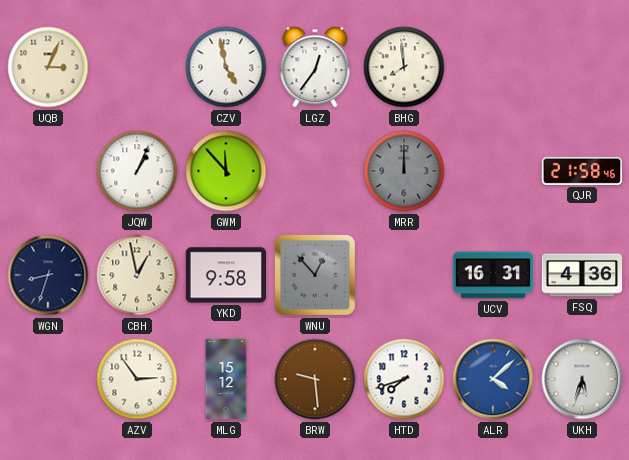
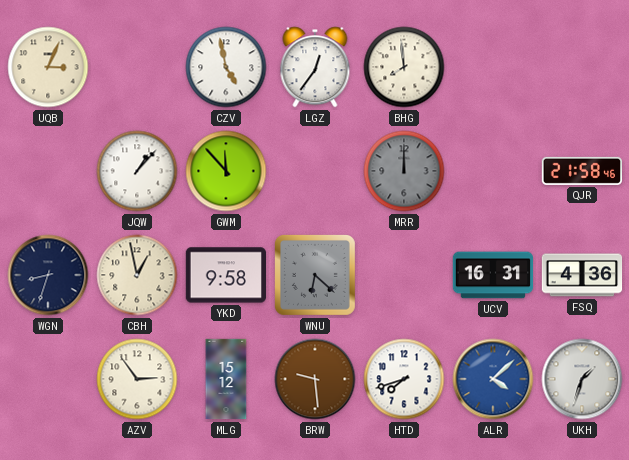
JQW: 1:04 -> 1:07 (137, 171)
WNU: 12:53 -> 6:22 (315, 275)
UKH: 5:33 -> 1:33 (582, 379)
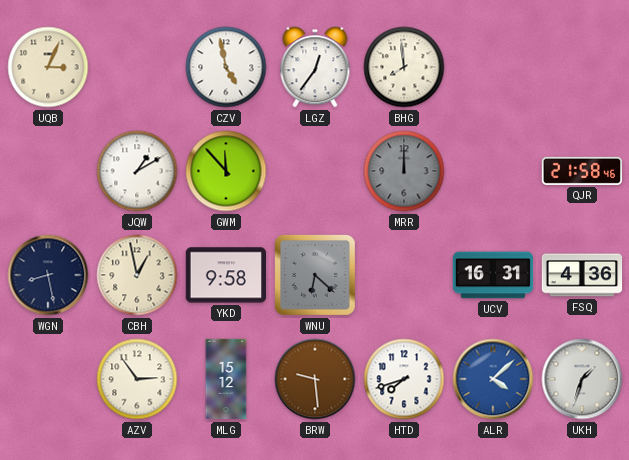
JQW: 1:07 -> 1:10 (137, 171)
WGN: 8:33 -> 8:28 (48, 275)
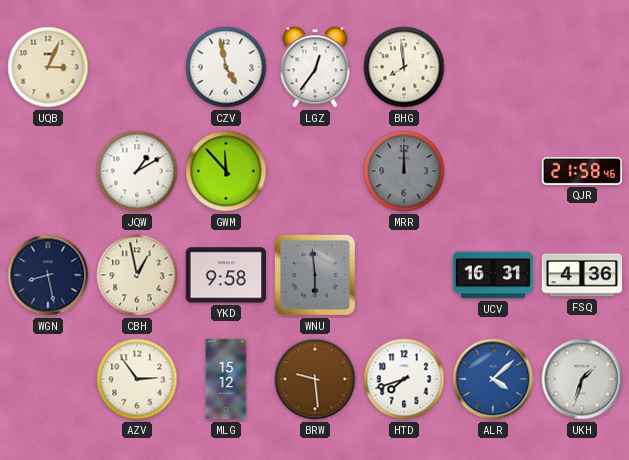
WNU: 6:22 -> 5:59 (315, 275)
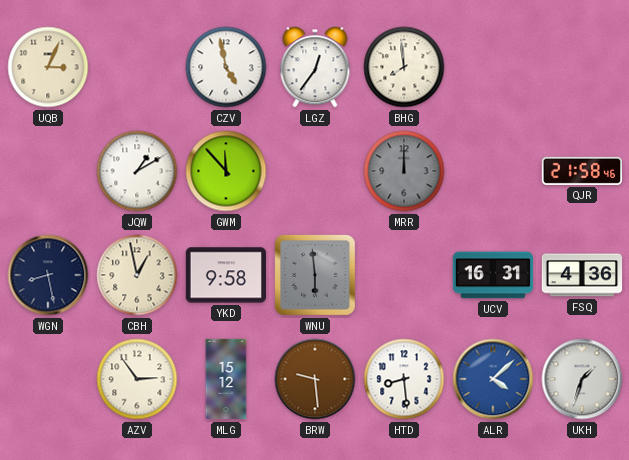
HTD: 7:42 -> 8:29 (404, 379)
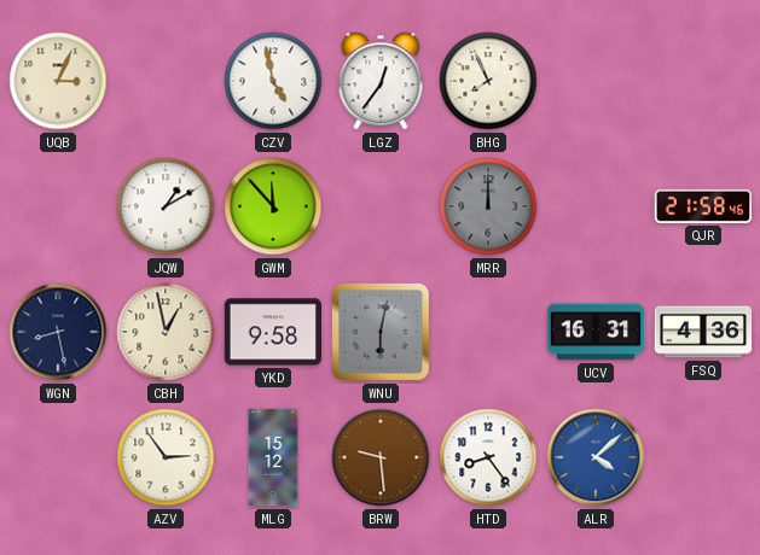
BHG: 7:59 -> 7:56 (488, 81)
WNU: 5:59 -> 6:02 (381, 332)
HTD: 8:29 -> 8:24 (488, 457)
UKH: 1:33 -> none (582, 379)
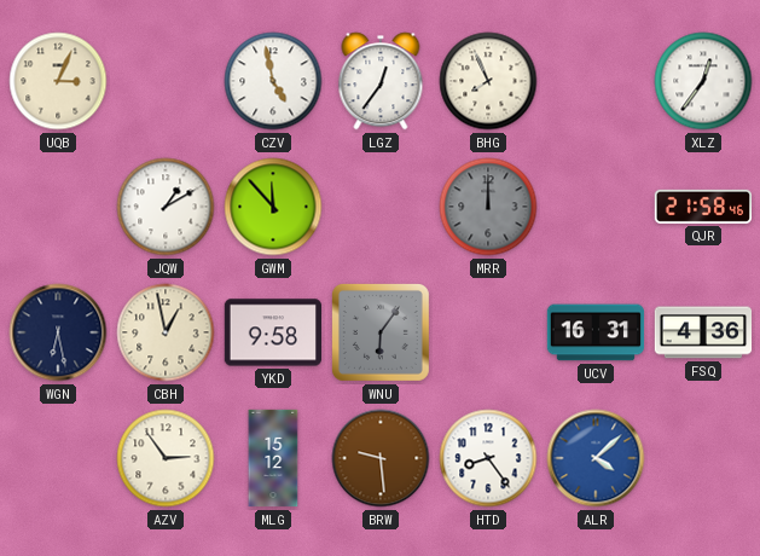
XLZ: none -> 12:36 (703, 81)
WGN: 8:28 -> 6:28 (58, 332)
WNU: 6:02 -> 6:06 (381, 332)
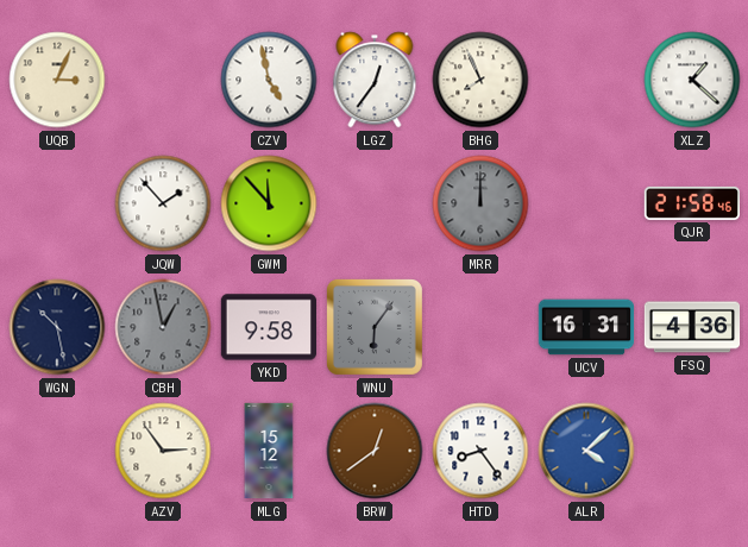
XLZ: 12:36 -> 1:22 (692, 80)
JQW: 1:10 -> 1:53 (163, 203)
WGN: 6:28 -> 10:28 (57, 327)
CBH dial: cream -> grey (163, 327)
BRW: 9:29 -> 12:39 (375, 451)
